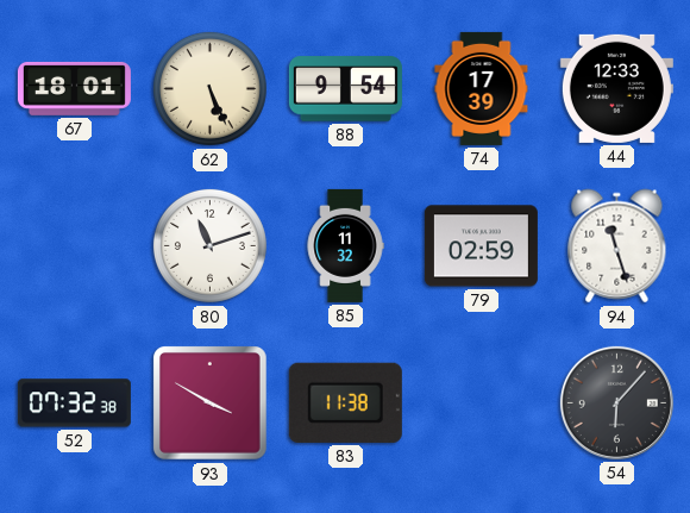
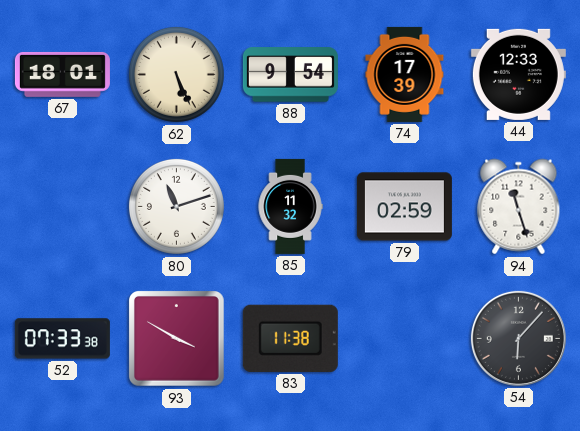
52: 07:32 -> 07:33 (62, 339)
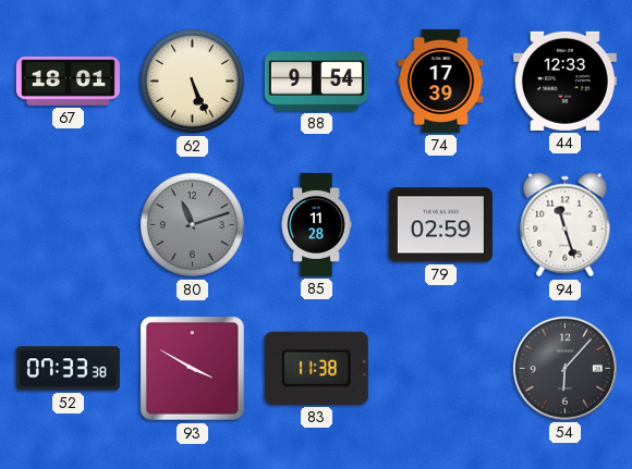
80 dial: white -> grey (192, 224)
85: 11:32 -> 11:28 (316, 224)
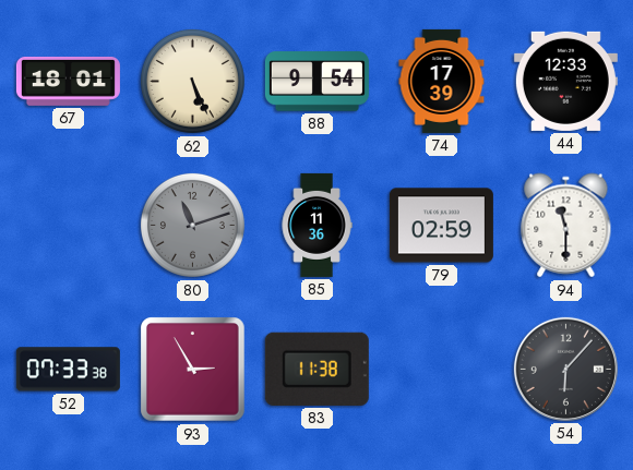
85: 11:28 -> 11:36 (316, 225)
94: 11:27 -> 11:30 (566, 226)
93: 3:50 -> 2:55 (193, 370)
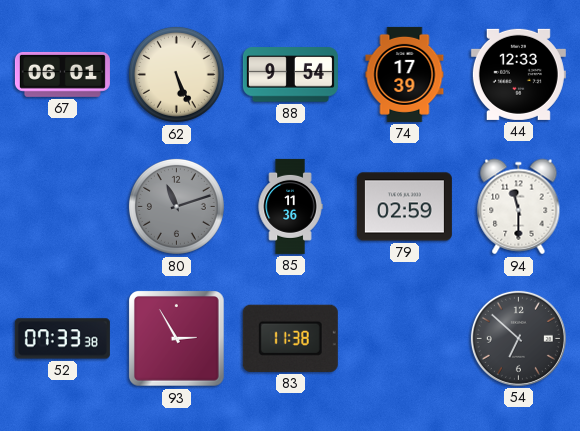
67: 18:01 -> 06:01 (62, 74)
54: 6:07 -> 6:52 (518, 338)
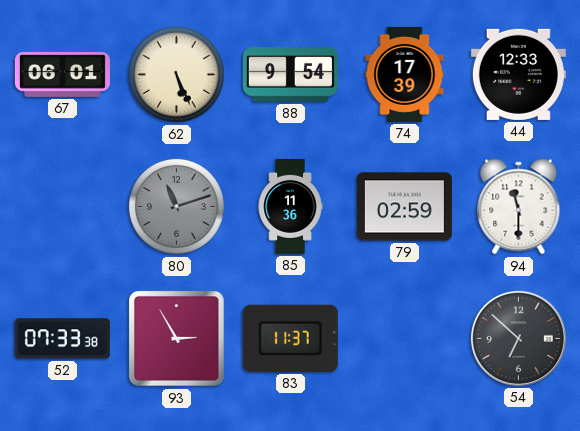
83: 11:38 -> 11:37 (290, 338)
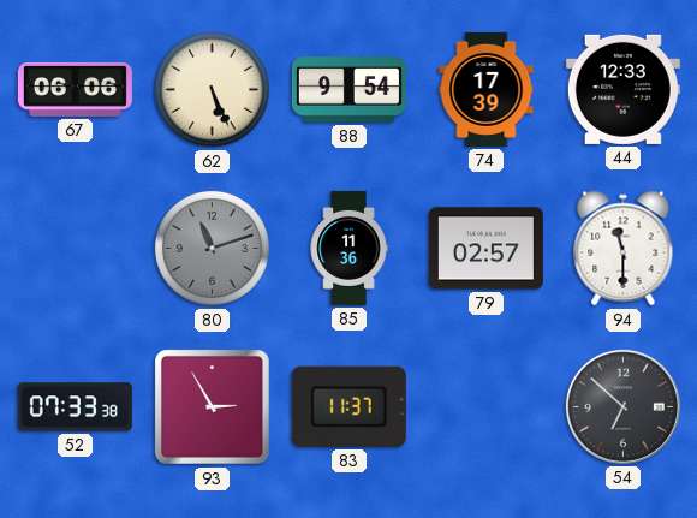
67: 06:01 -> 06:06 (75, 89)
79: 02:59 -> 02:57 (485, 249)
